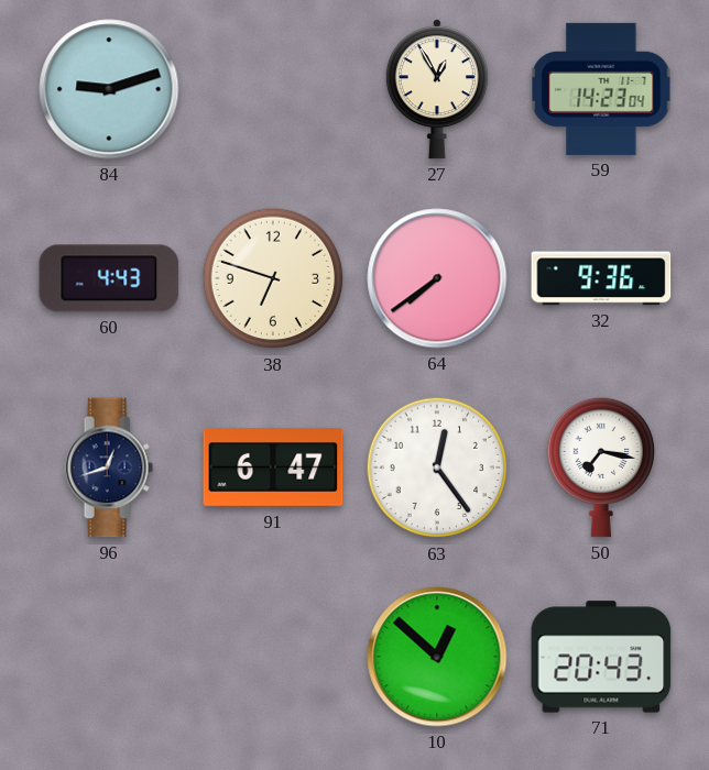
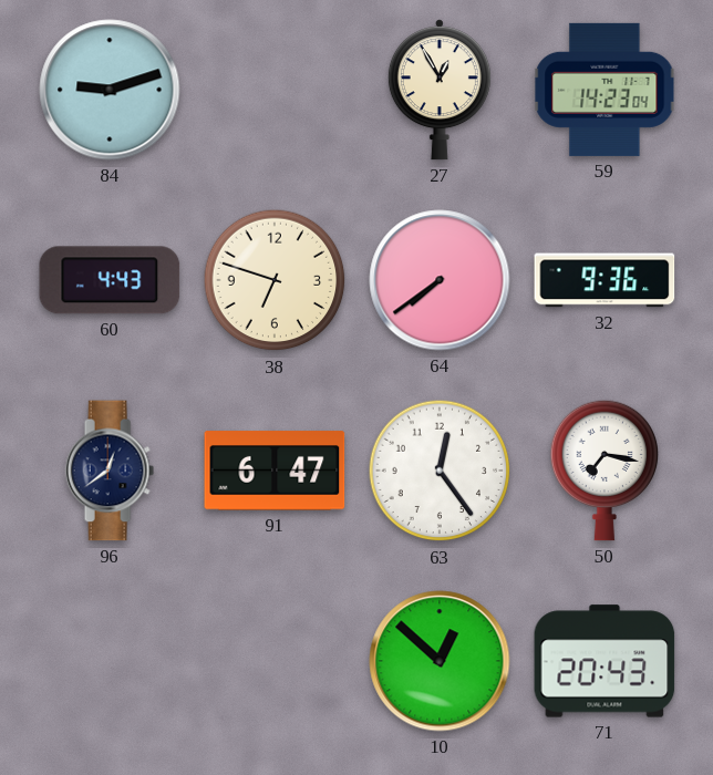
96: 12:42 -> 12:39 (110, 471)
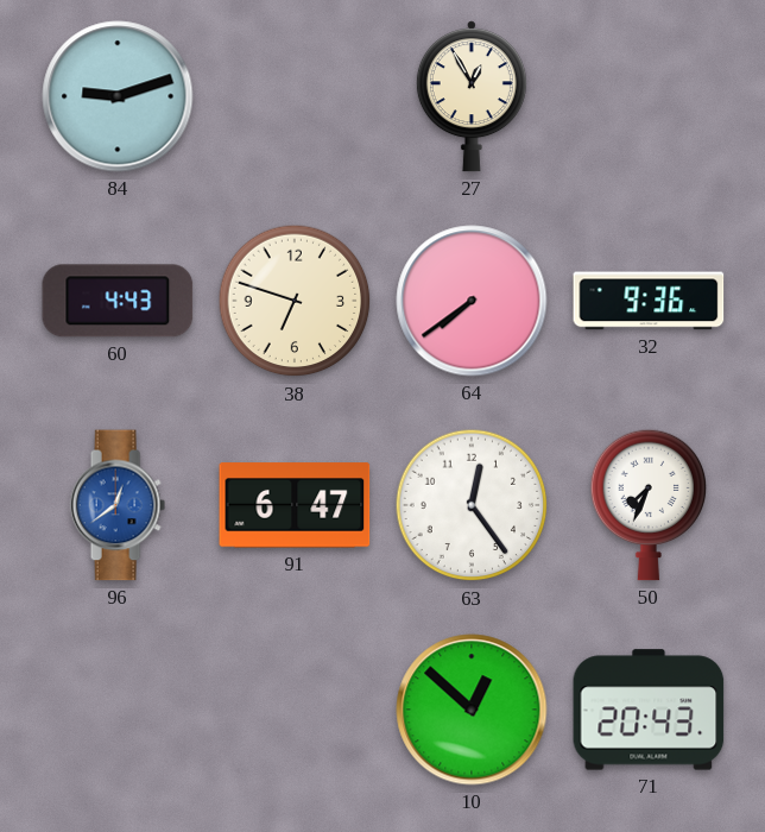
59: 14:23 -> none (604, 90)
96 dial: navy -> blue (118, 505)
50: 7:17 -> 7:34 (649, 505)
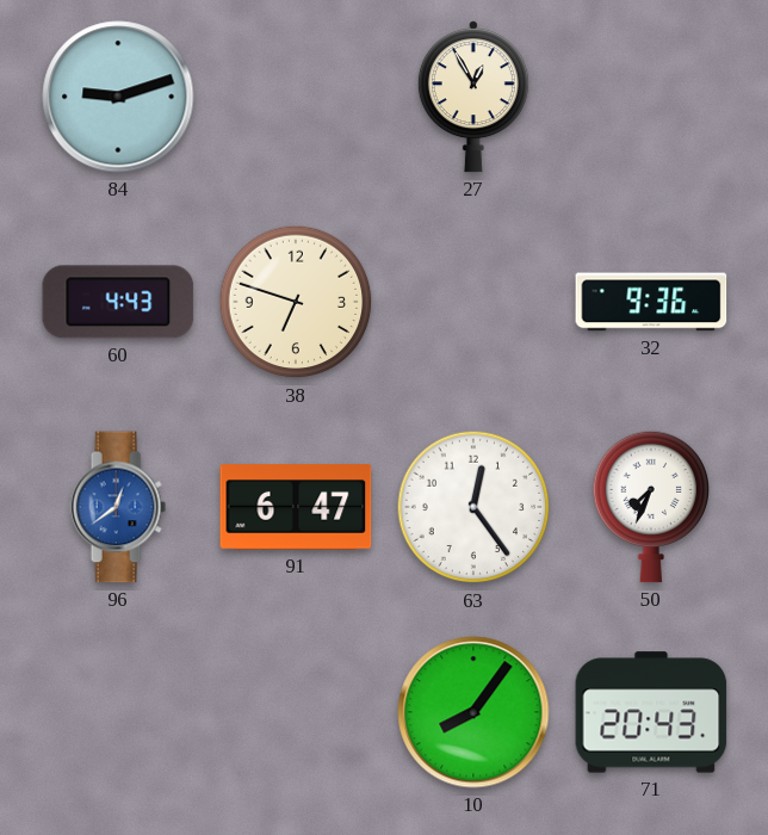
64: 7:39 -> none (472, 301)
10: 12:52 -> 8:06 (473, 712)
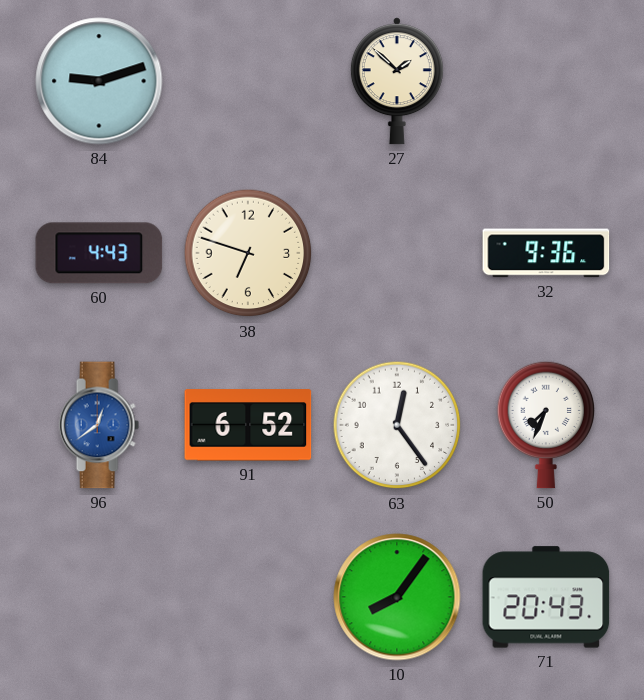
27: 12:55 -> 1:52 (397, 81)
91: 6:47 -> 6:52 (248, 425)
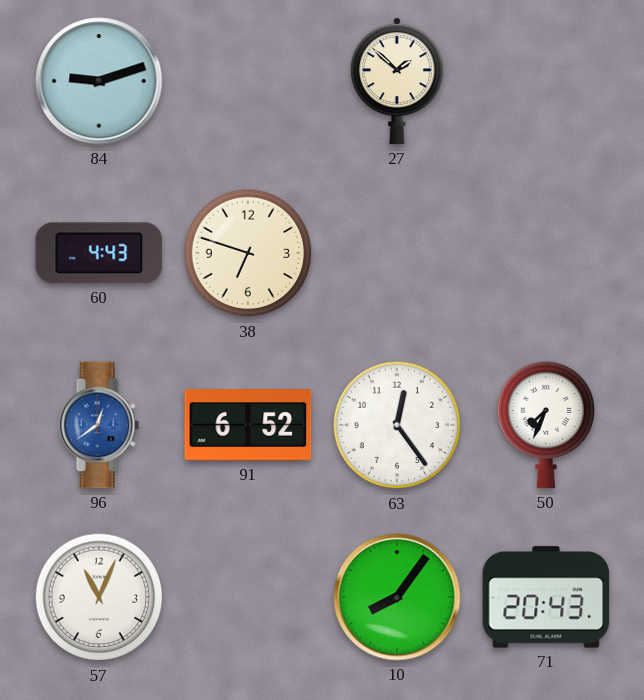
32: 9:36 -> none (546, 253)
57: none -> 11:04 (99, 597)
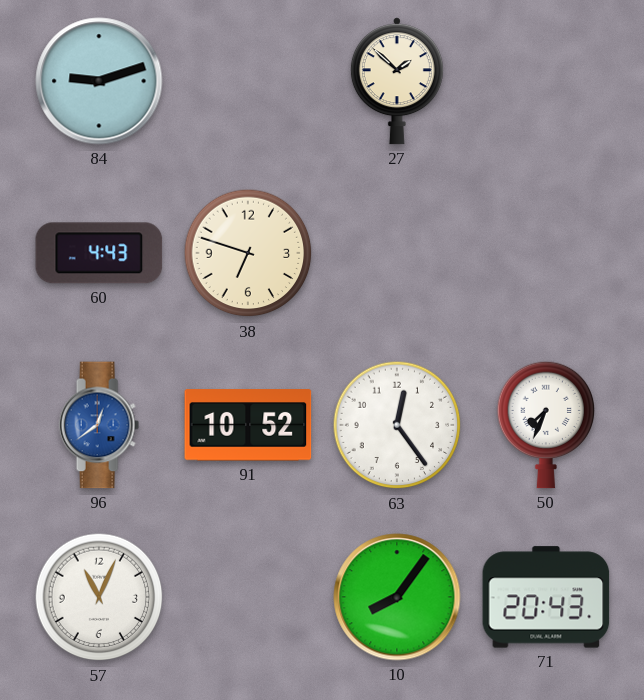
91: 6:52 -> 10:52 (248, 425)
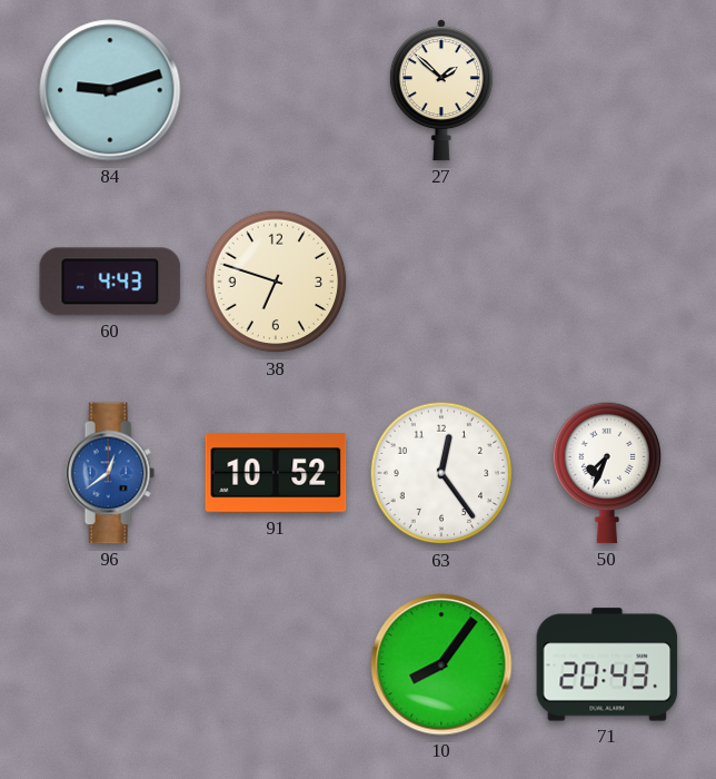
57: 11:04 -> none (99, 597)
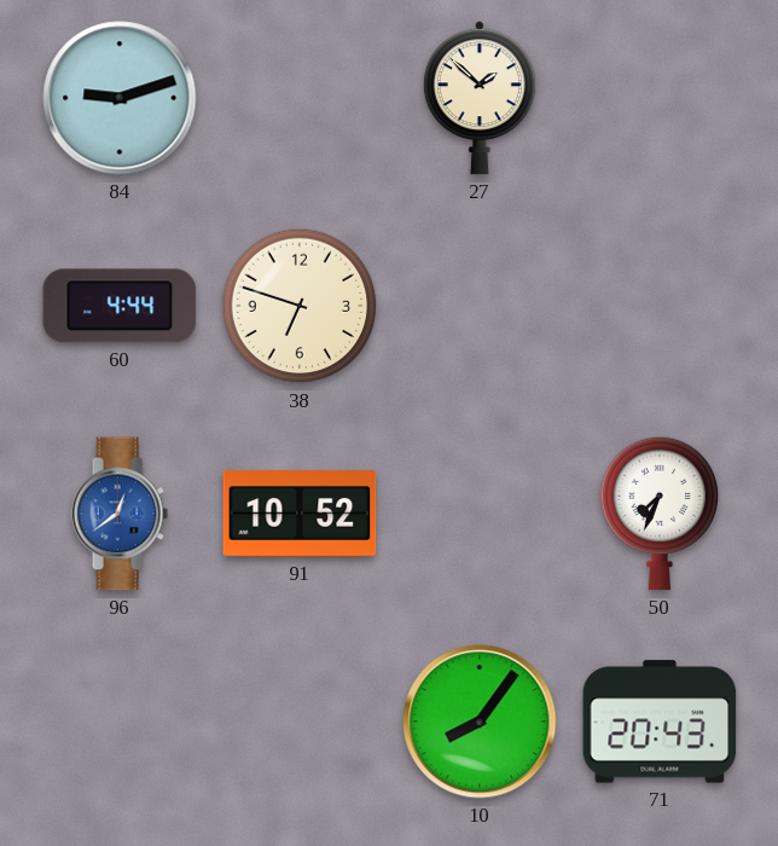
60: 4:43 -> 4:44 (120, 306)
63: 12:24 -> none (441, 473)
